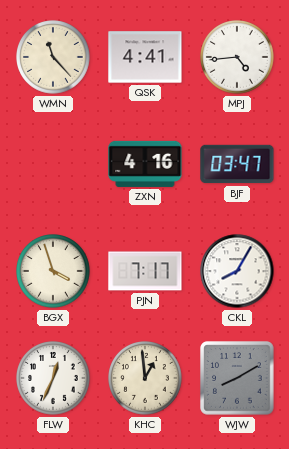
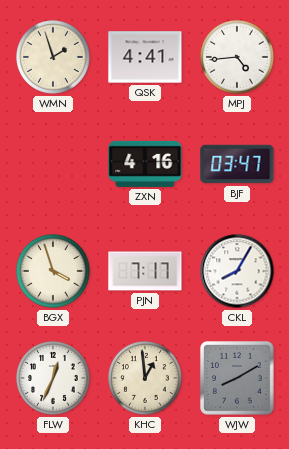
WMN: 11:23 -> 1:57 (53, 57)
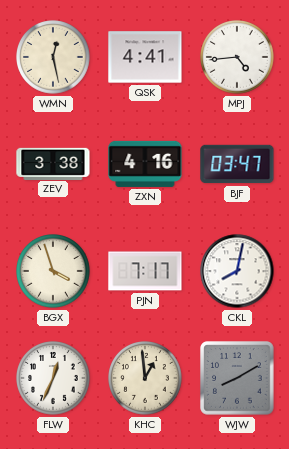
WMN: 1:57 -> 12:28 (53, 57)
ZEV: none -> 3:38 (53, 163)
CKL: 8:05 -> 8:02 (237, 271)
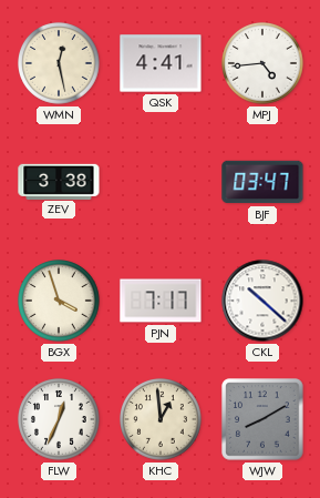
ZXN: 4:16 -> none (145, 164)
CKL: 8:02 -> 10:22 (262, 301)
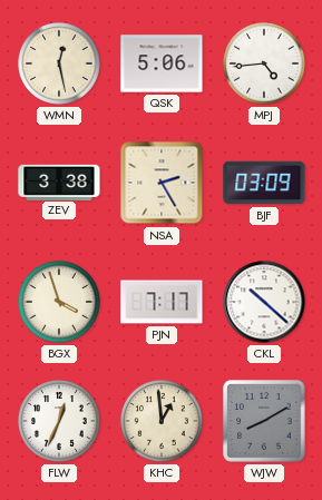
QSK: 4:41 -> 5:06 (162, 63)
NSA: none -> 2:25 (162, 183)
BJF: 03:47 -> 03:09 (264, 183)
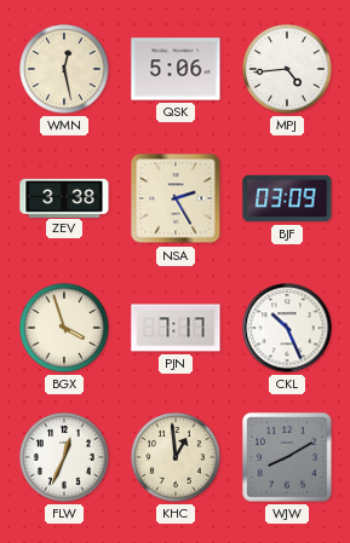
CKL: 10:22 -> 10:26 (287, 328)
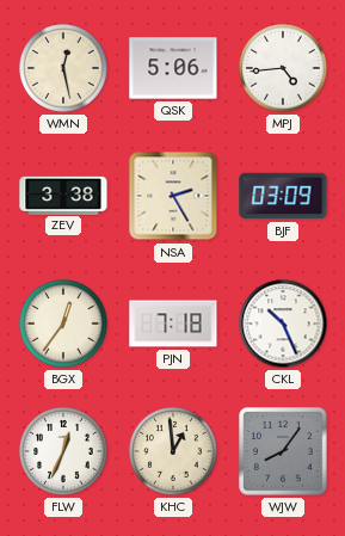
BGX: 3:57 -> 12:36 (63, 324)
PJN: 7:17 -> 7:18 (173, 324)
WJW: 8:10 -> 8:06 (283, 451)
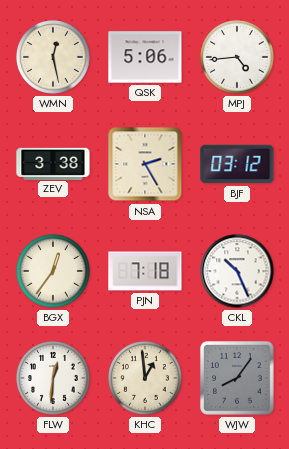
BJF: 03:09 -> 03:12 (237, 164)
FLW: 12:34 -> 12:31 (53, 378)
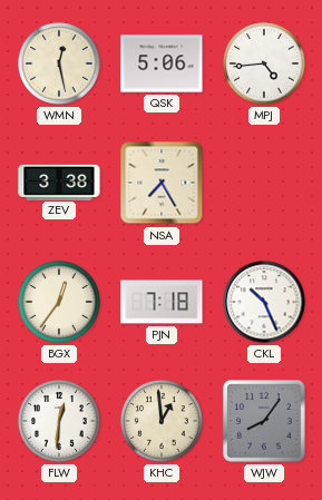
NSA: 2:25 -> 7:25 (162, 183)
BJF: 03:12 -> none (237, 164)
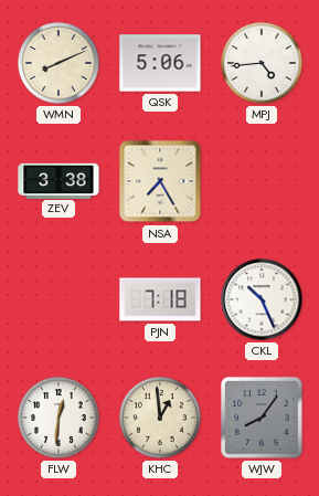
WMN: 12:28 -> 8:11 (59, 63)
BGX: 12:36 -> none (59, 302)
